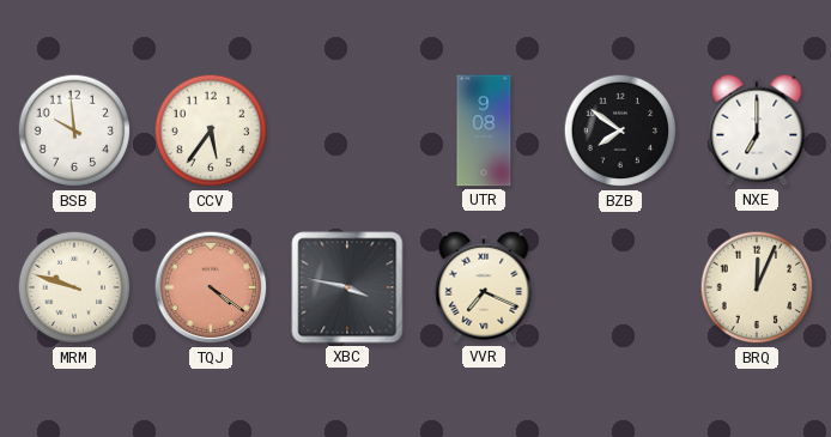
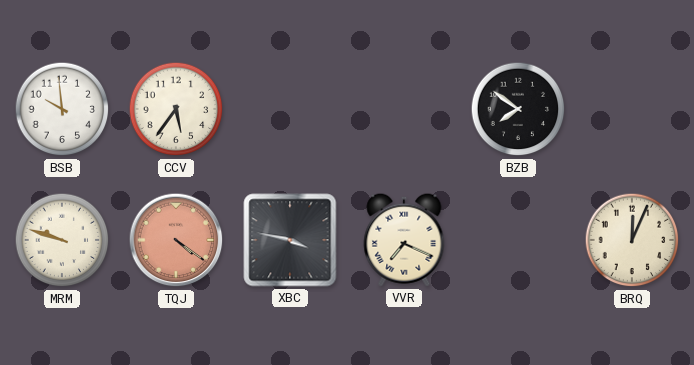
UTR: 9:08 -> none (484, 131)
NXE: 7:00 -> none (757, 131)
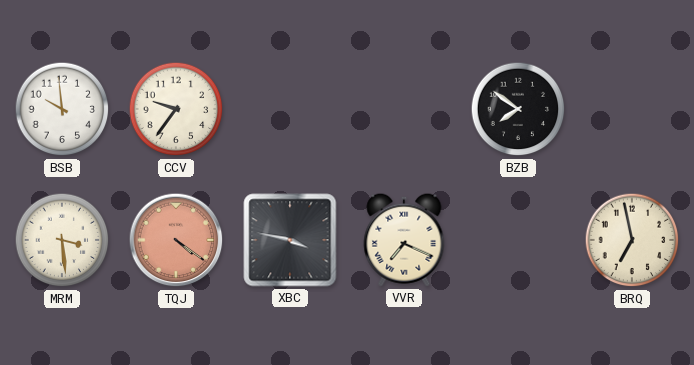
CCV: 5:36 -> 9:36 (176, 109)
MRM: 9:48 -> 3:29 (62, 240)
BRQ: 12:04 -> 6:58 (632, 240)
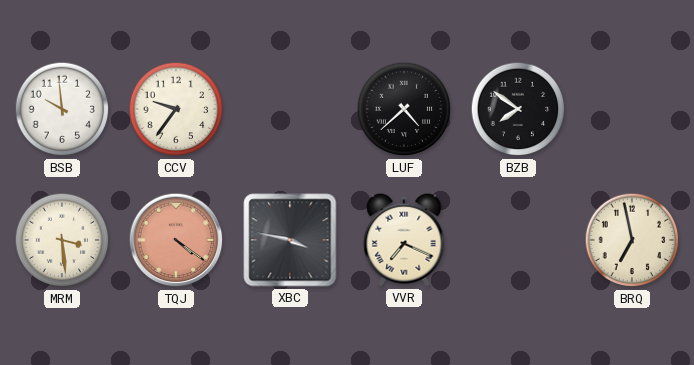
LUF: none -> 4:38 (404, 109)
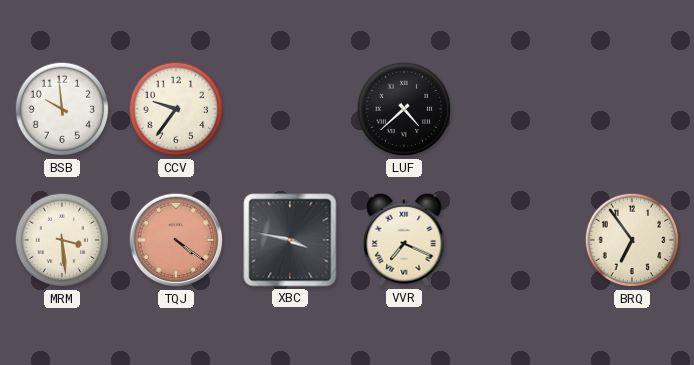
BZB: 7:51 -> none (518, 109)
BRQ: 6:58 -> 6:54 (632, 240)
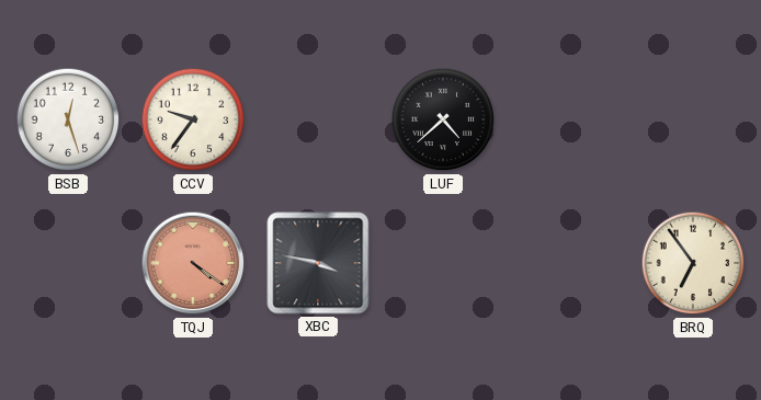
BSB: 9:59 -> 12:27 (68, 119)
MRM: 3:29 -> none (62, 240)
VVR: 7:19 -> none (404, 240)
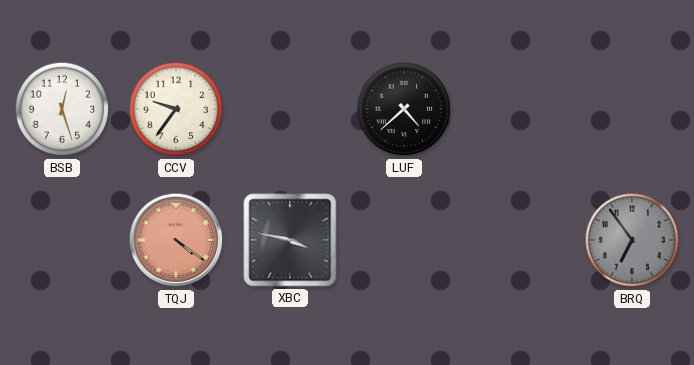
BRQ dial: cream -> grey (632, 240)
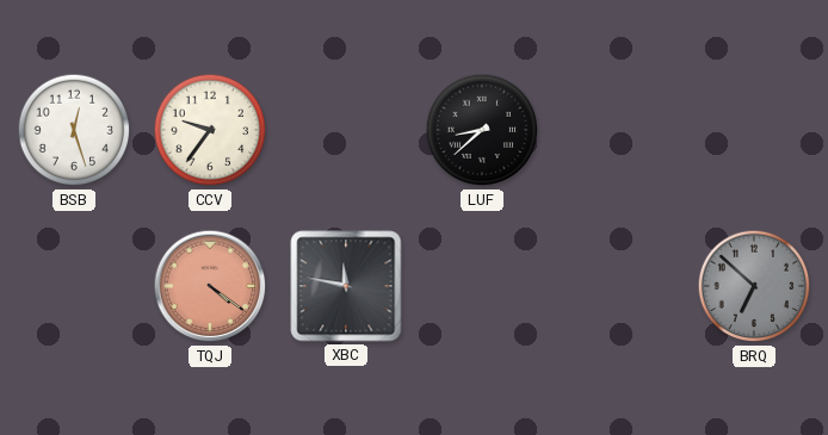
LUF: 4:38 -> 8:38 (482, 130)
XBC: 3:47 -> 11:47 (346, 286)
BRQ: 6:54 -> 6:52 (754, 286)
